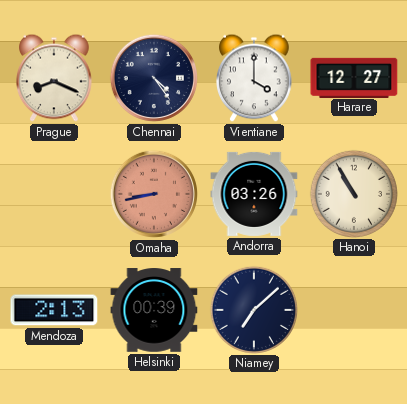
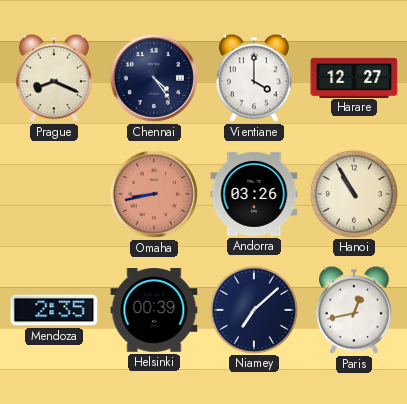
Mendoza: 2:13 -> 2:35 (54, 310)
Paris: none -> 12:43 (354, 310)
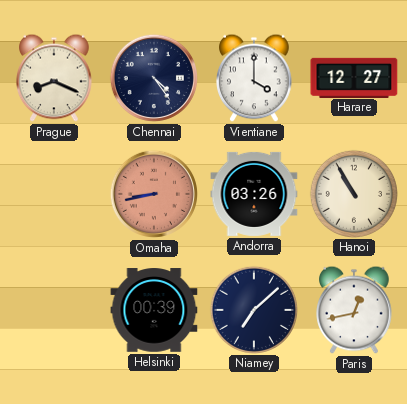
Mendoza: 2:35 -> none (54, 310)
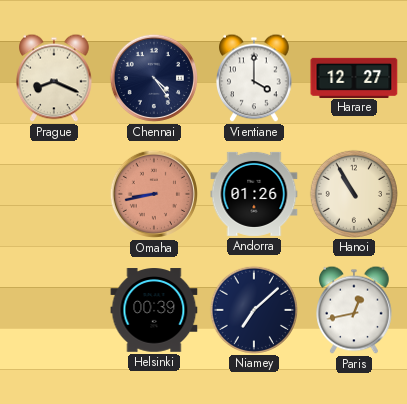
Andorra: 03:26 -> 01:26 (254, 194)
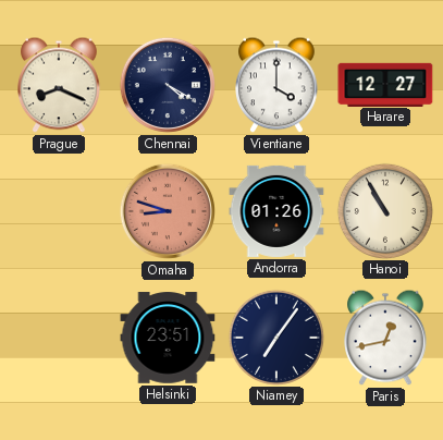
Chennai: 4:24 -> 4:20 (168, 85)
Omaha: 8:43 -> 8:48 (168, 211)
Helsinki: 00:39 -> 23:51 (168, 338)
Niamey: 7:08 -> 7:06 (275, 337)
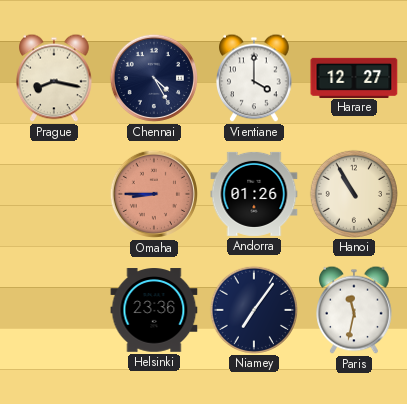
Prague: 8:19 -> 8:17 (54, 78)
Chennai: 4:20 -> 4:25 (154, 78)
Omaha: 8:48 -> 8:45 (154, 194)
Helsinki: 23:51 -> 23:36 (154, 310)
Paris: 12:43 -> 11:32 (354, 310)
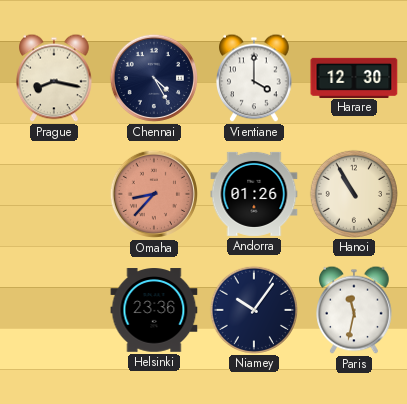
Harare: 12:27 -> 12:30 (354, 77)
Omaha: 8:45 -> 8:37 (154, 194)
Niamey: 7:06 -> 10:06 (253, 309)
